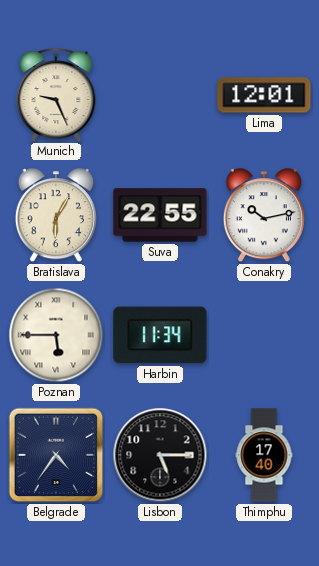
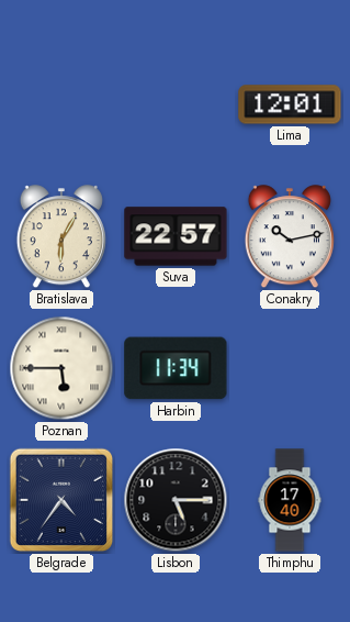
Munich: 9:26 -> none (56, 95)
Suva: 22:55 -> 22:57 (176, 236)
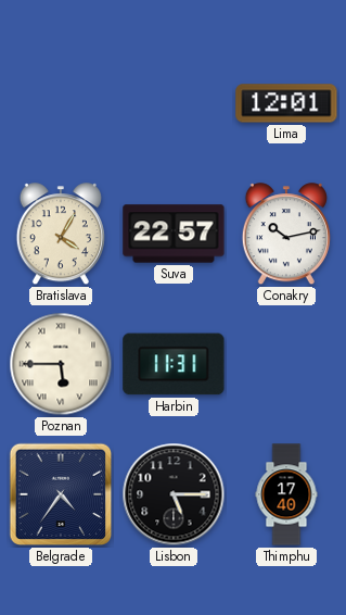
Bratislava: 6:05 -> 4:05 (61, 235)
Harbin: 11:34 -> 11:31 (174, 364)
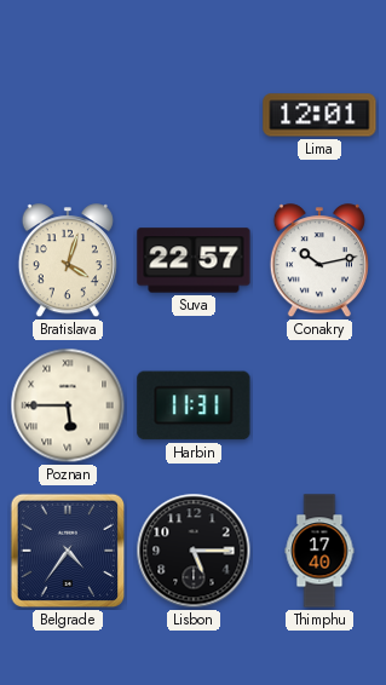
Bratislava: 4:05 -> 4:03 (68, 261)
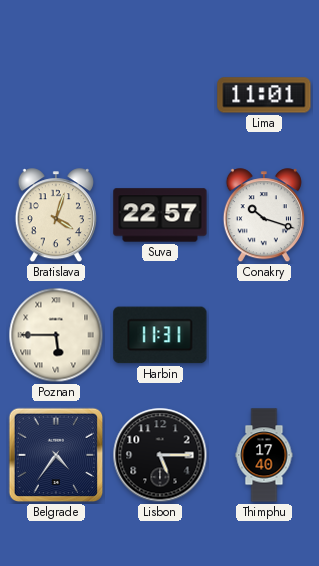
Lima: 12:01 -> 11:01 (264, 95)
Conakry: 10:13 -> 10:18 (264, 216)
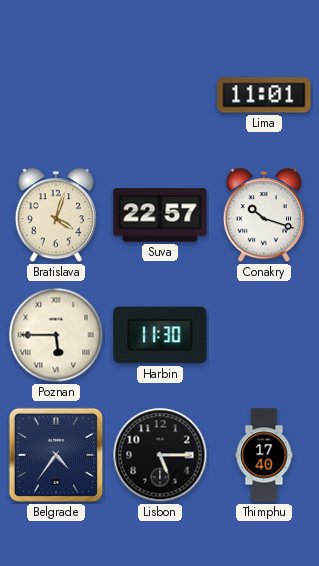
Harbin: 11:31 -> 11:30 (160, 335)
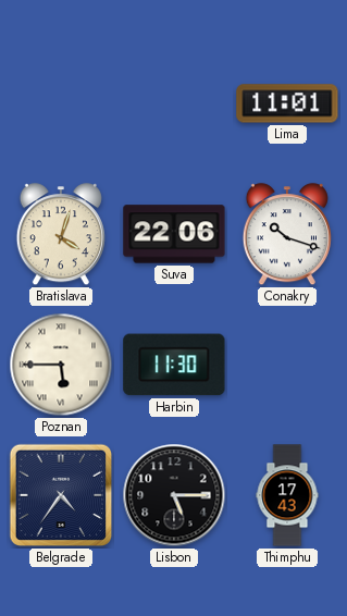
Suva: 22:57 -> 22:06 (174, 234)
Thimphu: 17:40 -> 17:43 (287, 495)
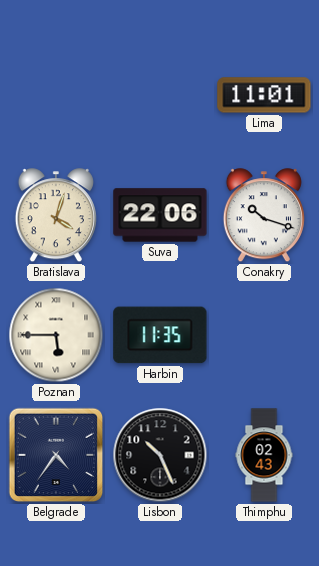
Harbin: 11:30 -> 11:35 (160, 335)
Lisbon: 5:15 -> 10:26 (160, 455)
Thimphu: 17:43 -> 02:43 (264, 455)
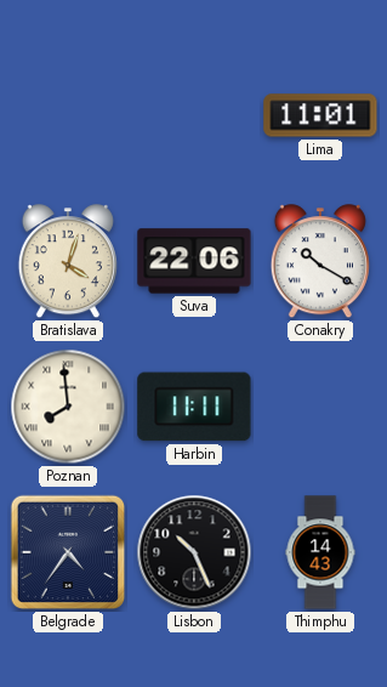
Conakry: 10:18 -> 10:20 (320, 262)
Poznan: 5:45 -> 7:59 (68, 407)
Harbin: 11:35 -> 11:11 (194, 407)
Thimphu: 02:43 -> 14:43 (320, 552)
